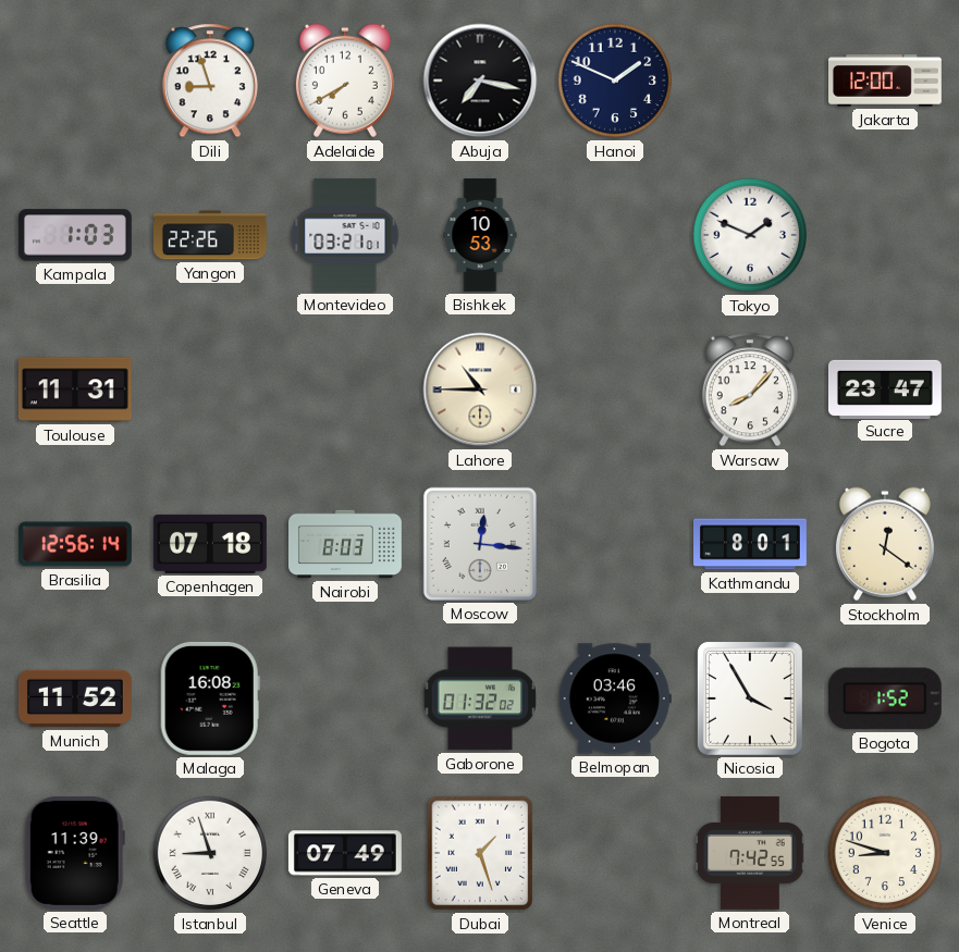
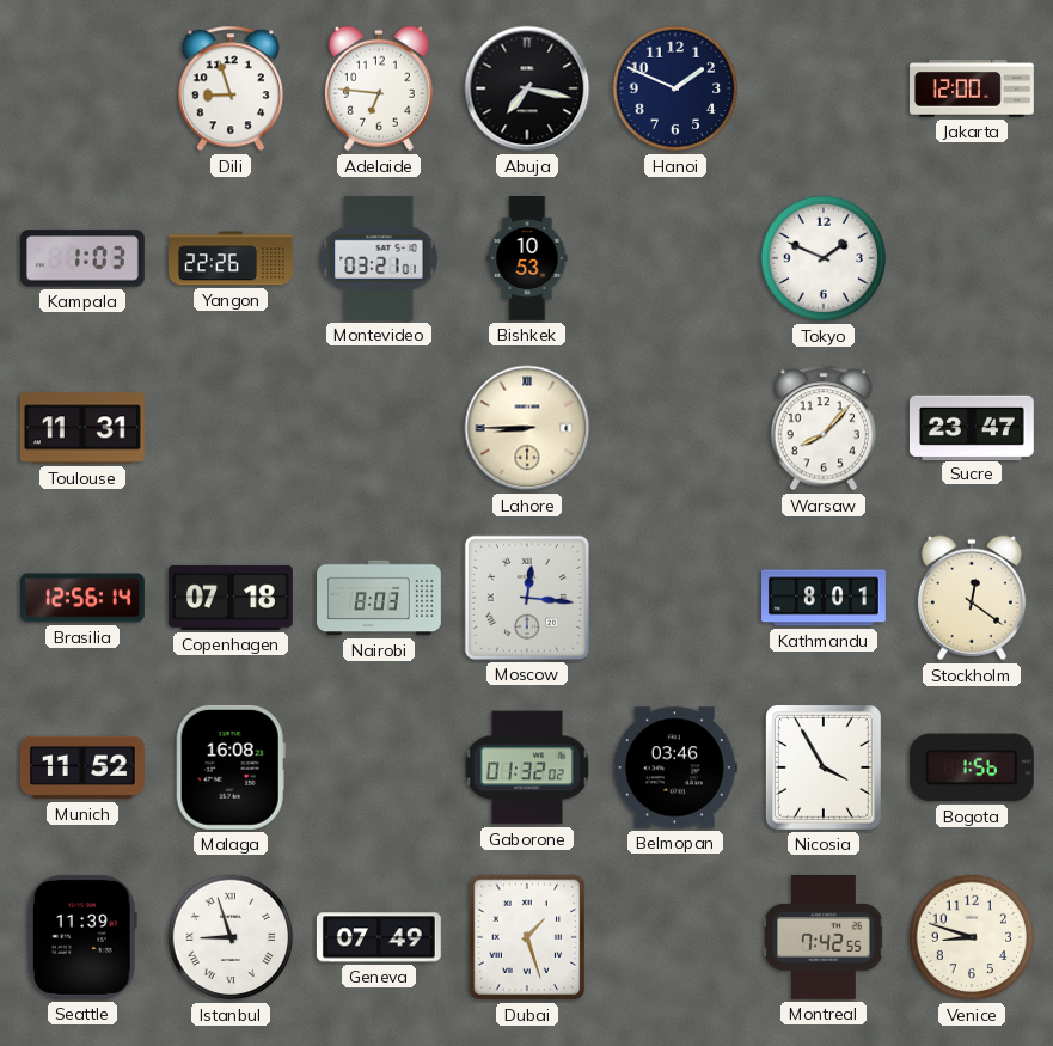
Adelaide: 7:40 -> 6:46 (379, 88)
Lahore: 10:45 -> 8:45 (527, 428)
Bogota: 1:52 -> 1:56 (972, 767)
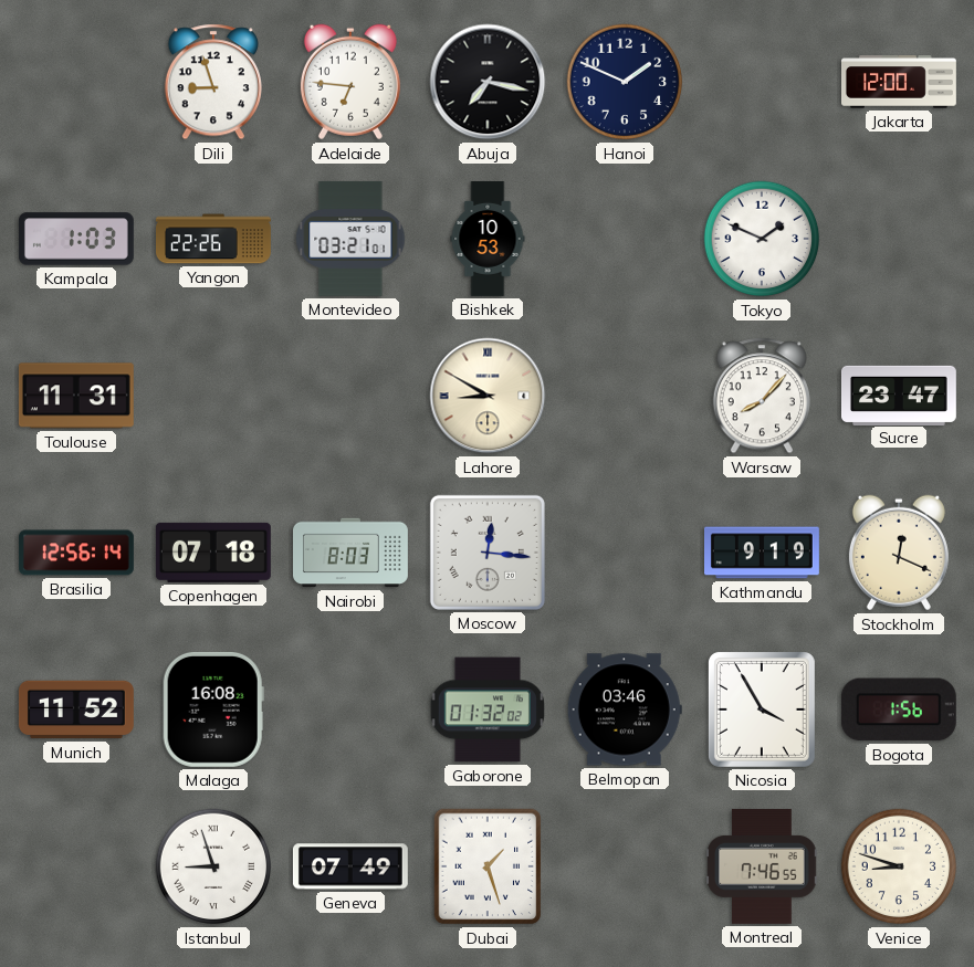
Lahore: 8:45 -> 8:50 (488, 396)
Kathmandu: 8:01 -> 9:19 (763, 553)
Stockholm: 12:21 -> 12:19 (899, 553)
Seattle: 11:39 -> none (82, 937)
Montreal: 7:42 -> 7:46 (762, 866)
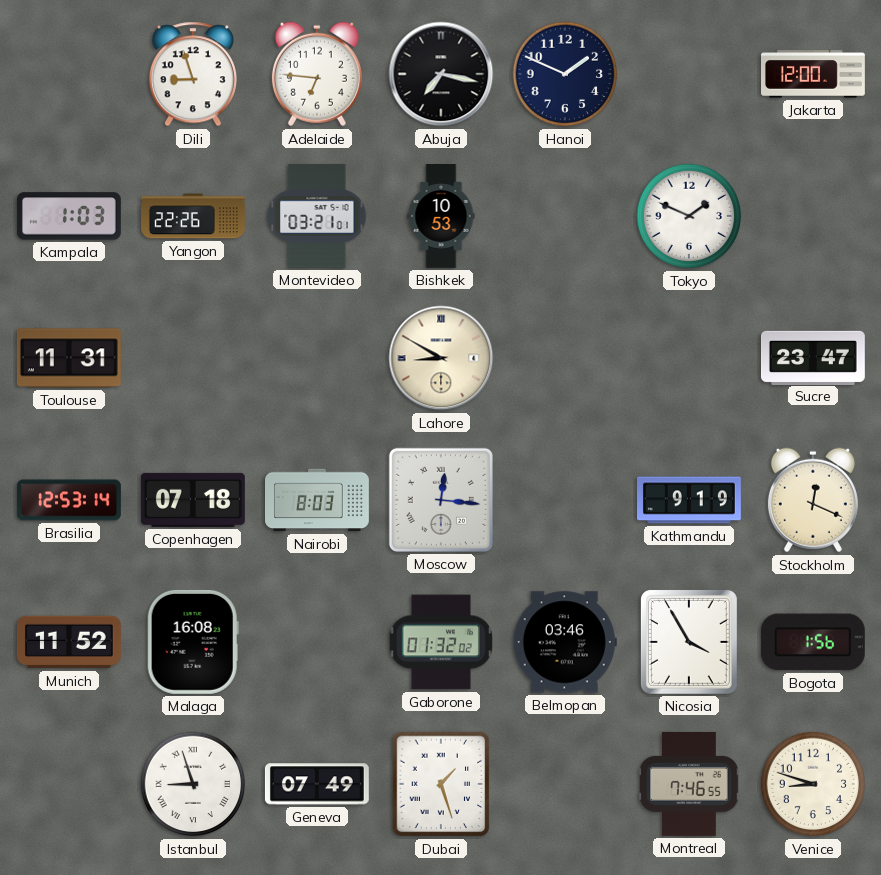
Warsaw: 8:07 -> none (762, 396)
Brasilia: 12:56 -> 12:53 (70, 500)
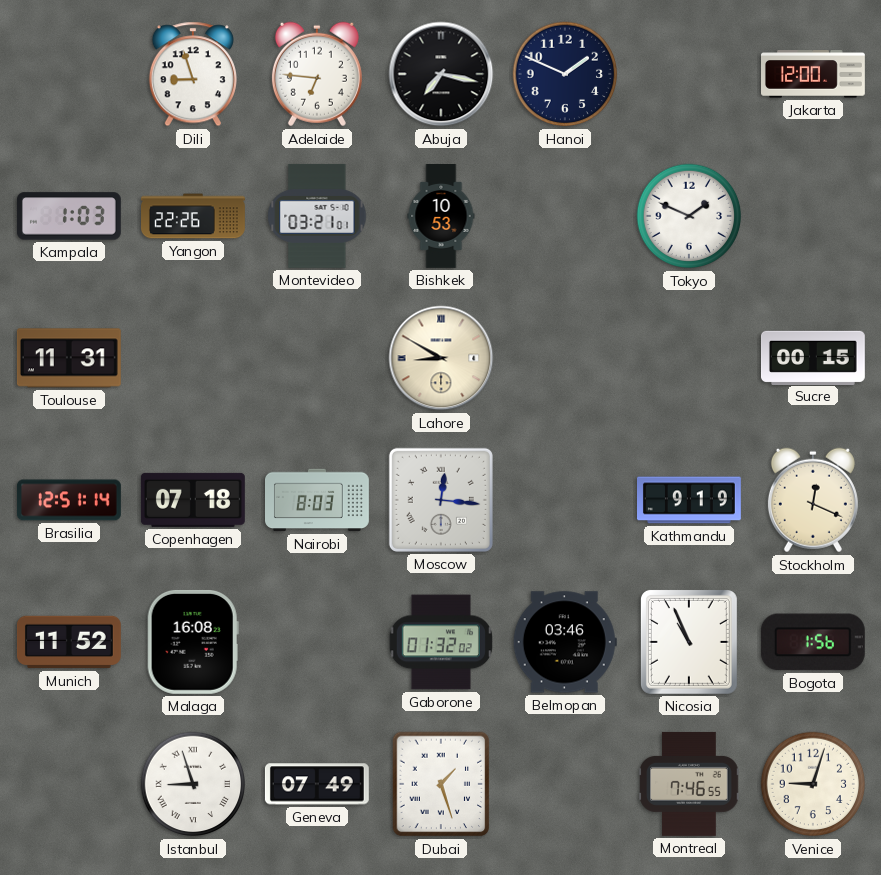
Sucre: 23:47 -> 00:15 (813, 357)
Brasilia: 12:53 -> 12:51 (70, 500)
Nicosia: 3:55 -> 10:56 (689, 642)
Venice: 8:48 -> 9:03 (813, 784)
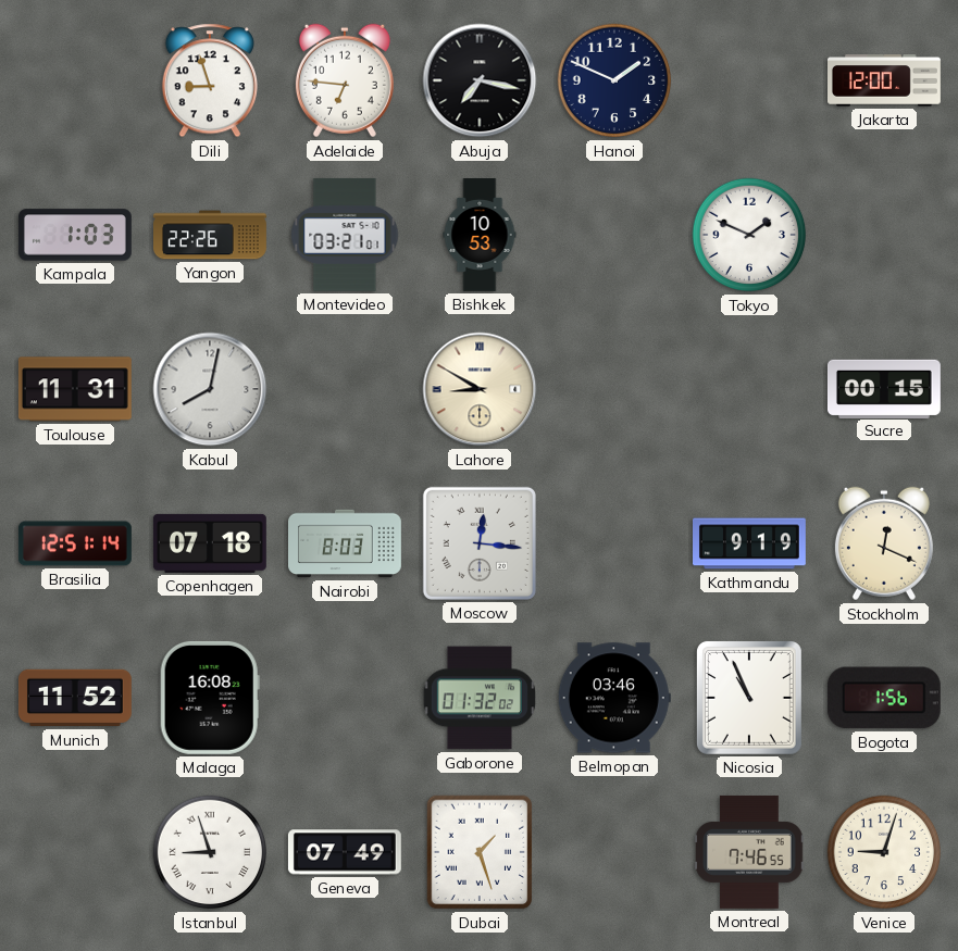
Kabul: none -> 8:02 (210, 389)
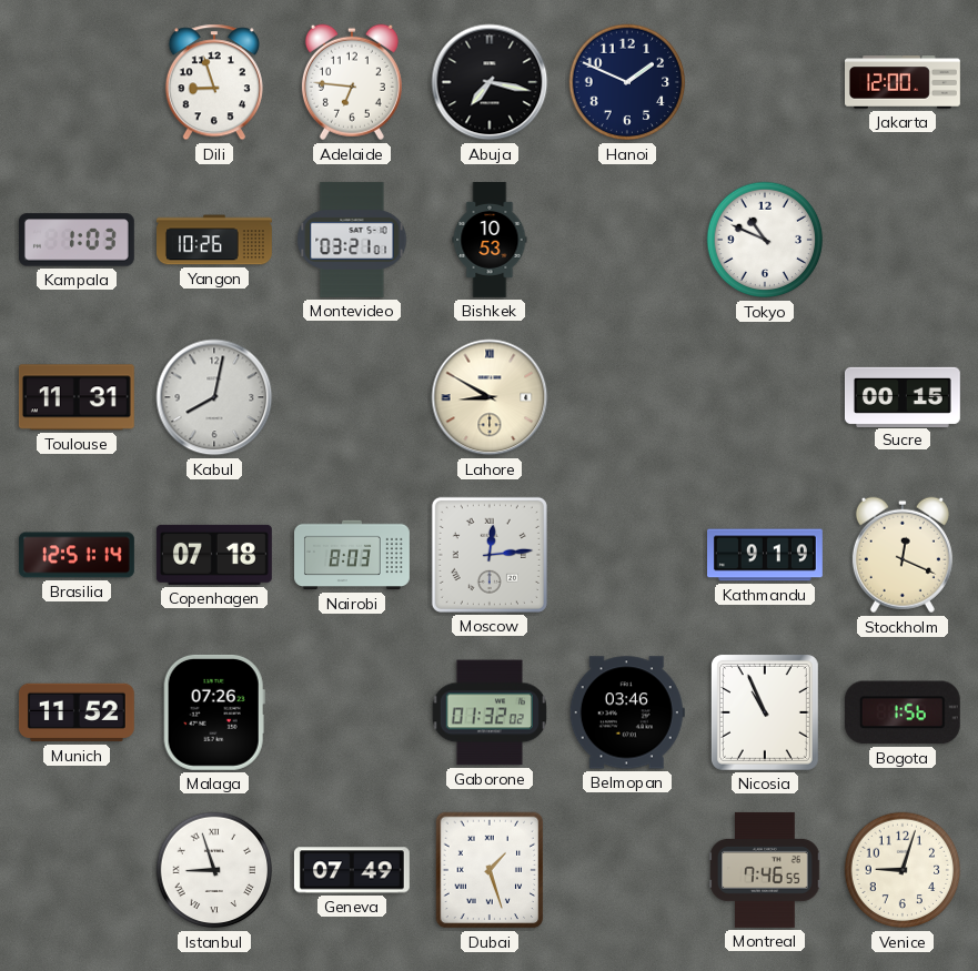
Yangon: 22:26 -> 10:26 (215, 240)
Tokyo: 1:49 -> 10:49 (765, 240)
Moscow: 12:16 -> 12:14 (490, 555)
Malaga: 16:08 -> 07:26 (214, 712)
